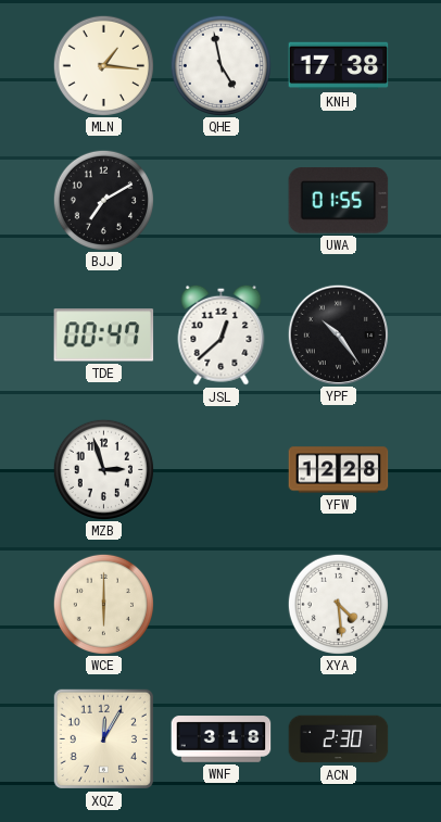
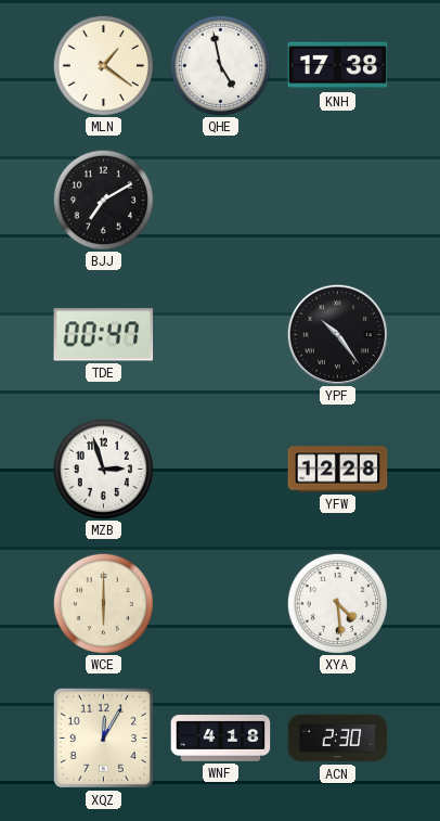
MLN: 1:16 -> 1:21 (103, 65)
UWA: 01:55 -> none (339, 201)
JSL: 12:38 -> none (222, 334)
WNF: 3:18 -> 4:18 (221, 739)
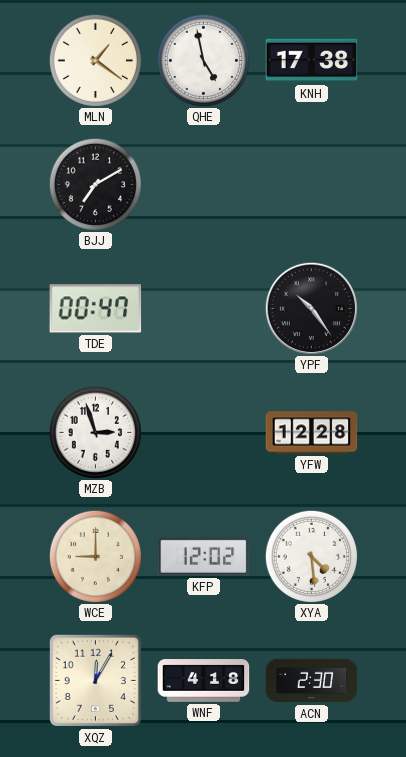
WCE: 6:00 -> 9:00 (95, 556)
KFP: none -> 12:02 (204, 556)
